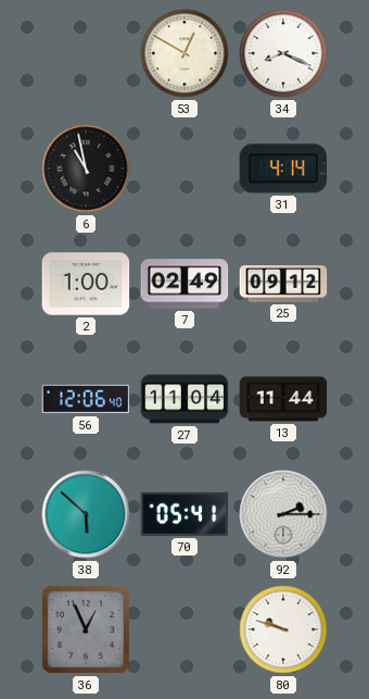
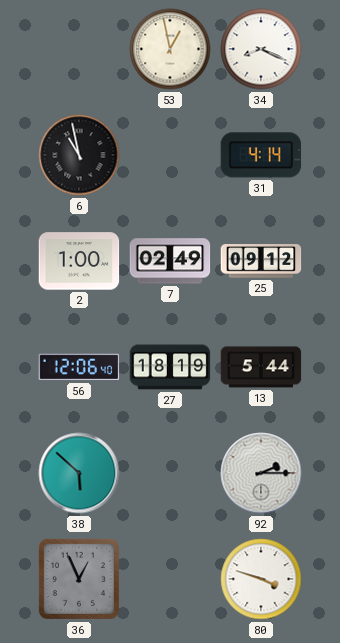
53: 12:50 -> 12:58 (170, 49)
27: 11:04 -> 18:19 (170, 367)
13: 11:44 -> 5:44 (261, 367)
70: 05:41 -> none (184, 514)
80: 9:48 -> 3:48 (261, 579)
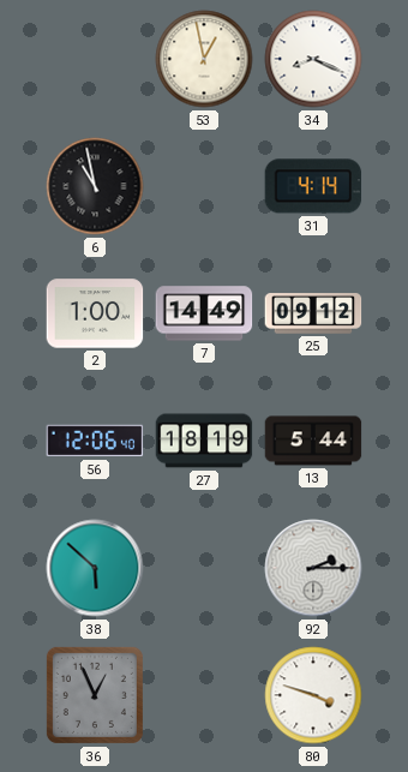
7: 02:49 -> 14:49 (204, 313)
